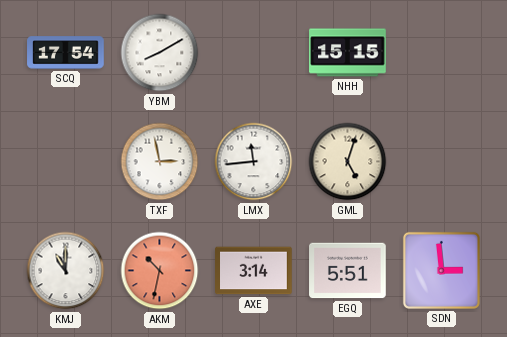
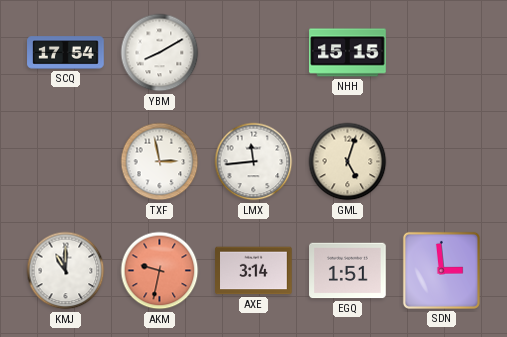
AKM: 10:32 -> 9:32 (160, 271)
EGQ: 5:51 -> 1:51 (348, 271)
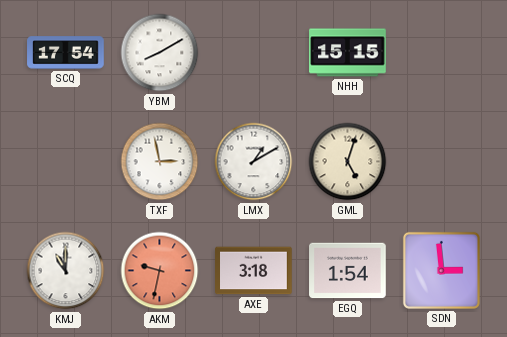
LMX: 11:44 -> 1:10 (254, 162)
AXE: 3:14 -> 3:18 (254, 271)
EGQ: 1:51 -> 1:54 (348, 271)
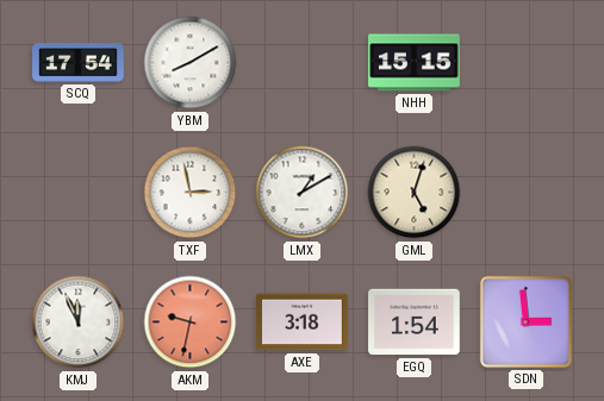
KMJ: 11:00 -> 11:56 (79, 322)
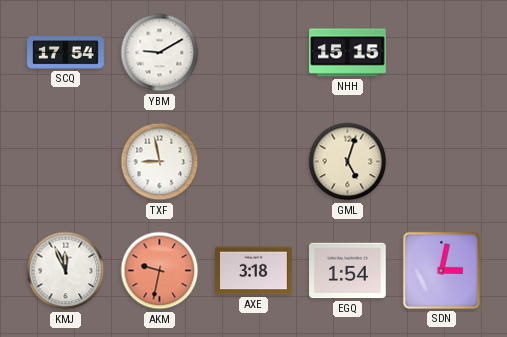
YBM: 8:10 -> 9:10 (160, 53)
TXF: 2:58 -> 8:58 (160, 162)
LMX: 1:10 -> none (303, 193)
SDN: 2:59 -> 3:02 (441, 270)
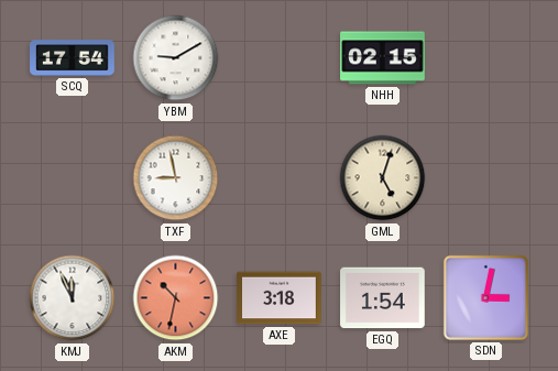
NHH: 15:15 -> 02:15 (383, 58)
AKM: 9:32 -> 10:32 (176, 298)
